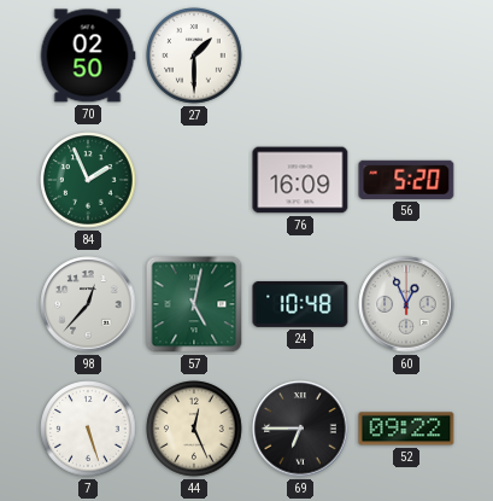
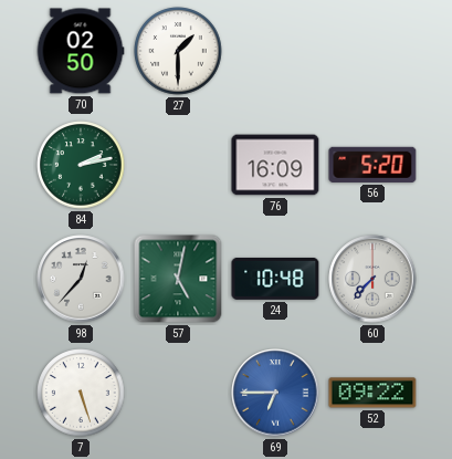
84: 1:56 -> 2:13 (81, 165)
60: 12:56 -> 7:37 (372, 279)
44: 12:26 -> none (194, 429)
69 dial: black -> blue (275, 393)
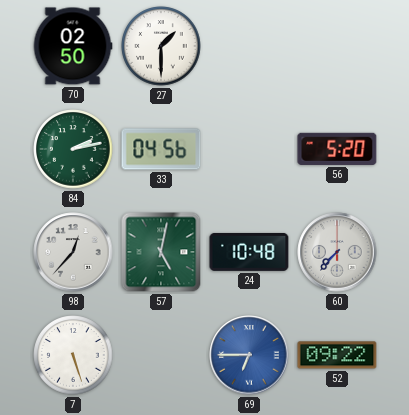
33: none -> 04:56 (161, 149)
76: 16:09 -> none (275, 165)
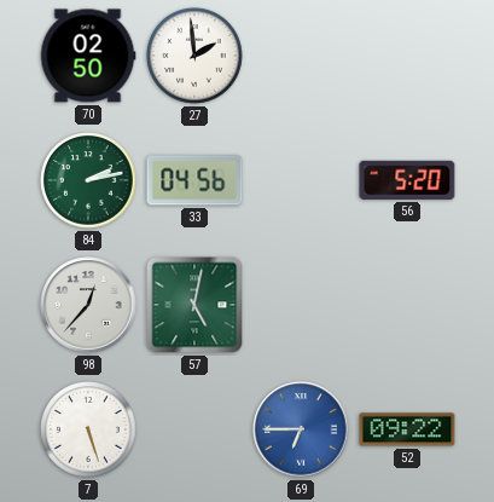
27: 1:30 -> 1:59 (194, 56)
24: 10:48 -> none (249, 252)
60: 7:37 -> none (337, 252)
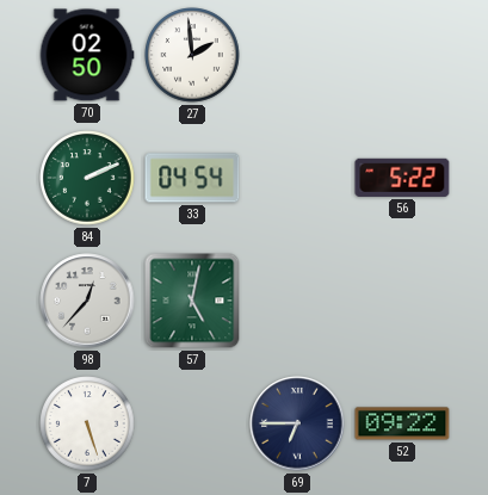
84: 2:13 -> 2:11 (87, 178)
33: 04:56 -> 04:54 (192, 178)
56: 5:20 -> 5:22 (402, 178)
69 dial: blue -> navy (297, 423)
